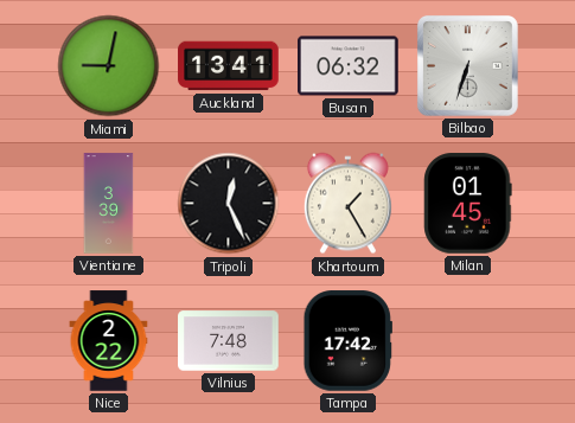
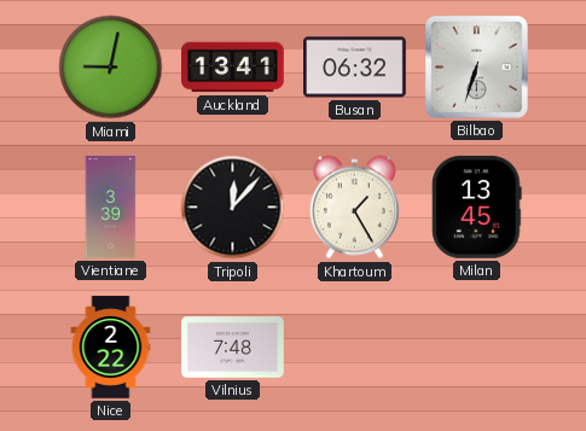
Tripoli: 12:26 -> 12:07 (233, 208)
Milan: 01:45 -> 13:45 (477, 208)
Tampa: 17:42 -> none (347, 341)
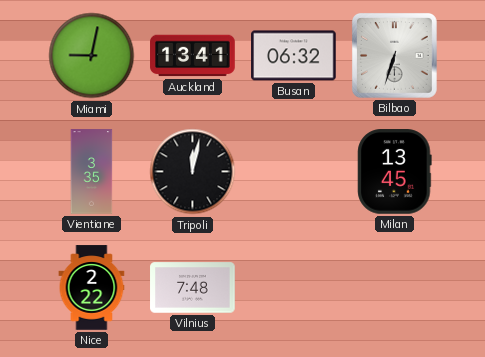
Vientiane: 3:39 -> 3:35 (92, 172)
Tripoli: 12:07 -> 12:02 (193, 172)
Khartoum: 1:25 -> none (354, 208)
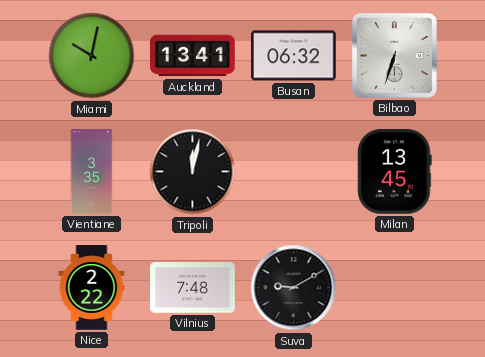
Miami: 9:02 -> 10:02 (92, 56)
Suva: none -> 9:10 (294, 288)
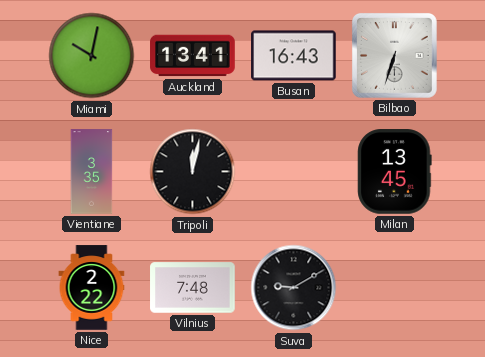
Busan: 06:32 -> 16:43 (294, 56)
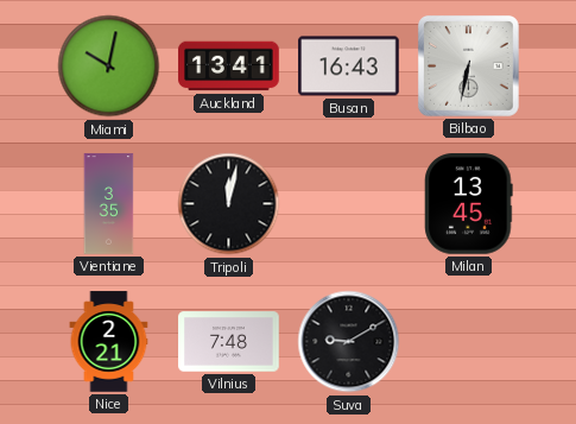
Bilbao: 6:33 -> 6:32 (468, 65)
Nice: 2:22 -> 2:21 (109, 342)
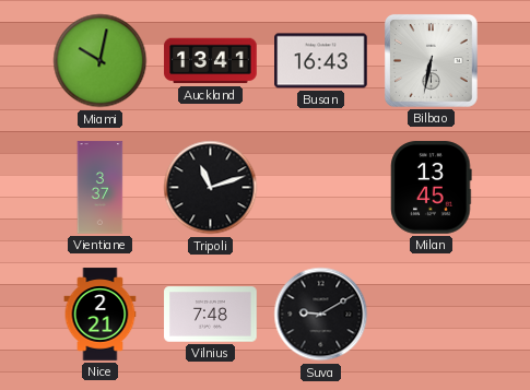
Vientiane: 3:35 -> 3:37 (101, 188)
Tripoli: 12:02 -> 11:12 (211, 188)
